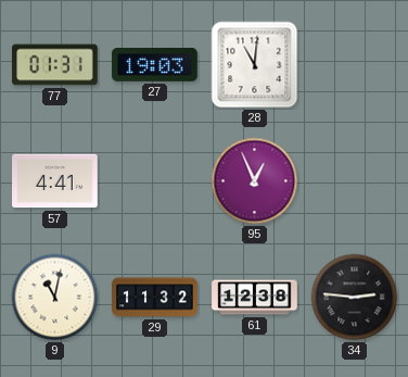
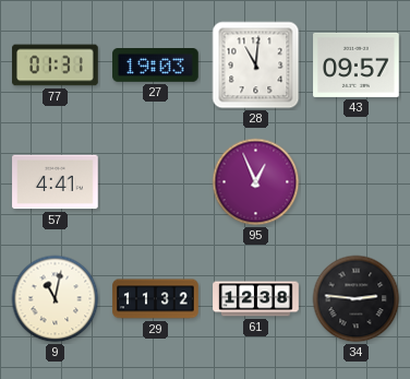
43: none -> 09:57 (357, 64)
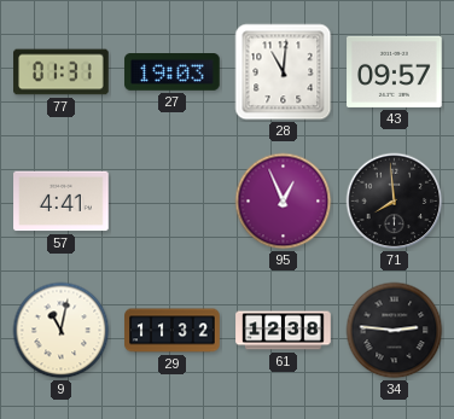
71: none -> 7:59 (395, 202)
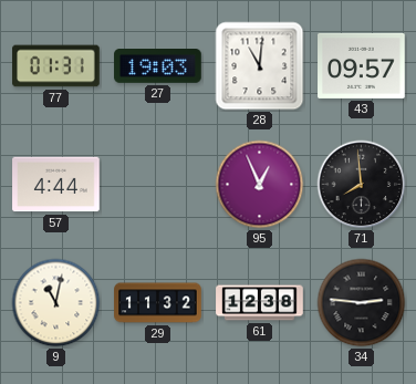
57: 4:41 -> 4:44 (56, 185)
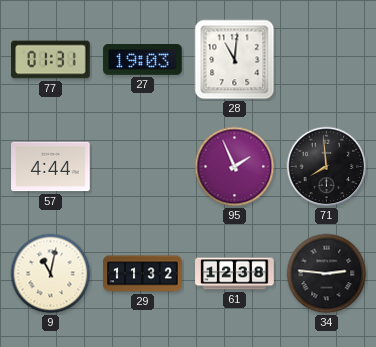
43: 09:57 -> none (362, 65)
95: 12:56 -> 1:56 (235, 167)
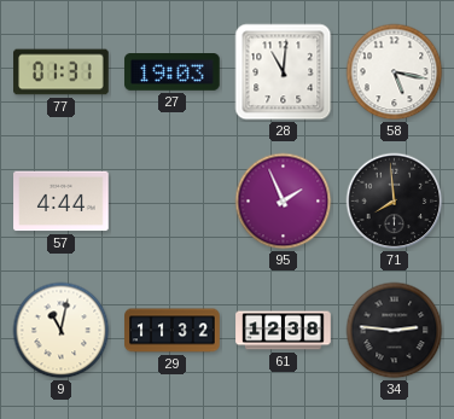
58: none -> 5:17 (395, 72)
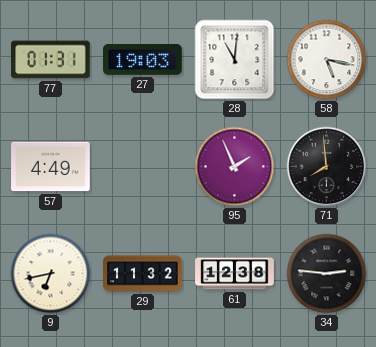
57: 4:44 -> 4:49 (51, 167)
9: 11:02 -> 6:43 (51, 274)
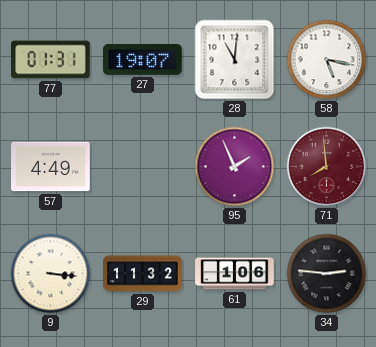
27: 19:03 -> 19:07 (143, 60)
71 dial: black -> burgundy (327, 167)
9: 6:43 -> 3:16 (51, 274)
61: 12:38 -> 1:06 (235, 274)
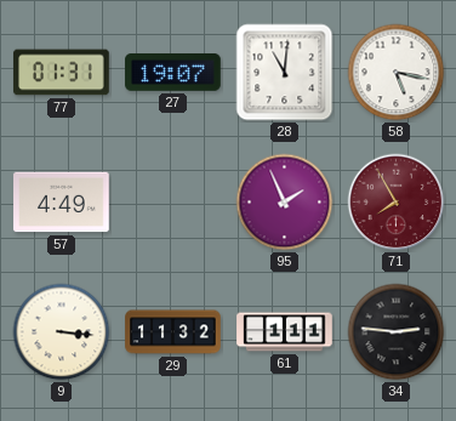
71: 7:59 -> 7:55 (397, 203)
61: 1:06 -> 1:11 (285, 332)
